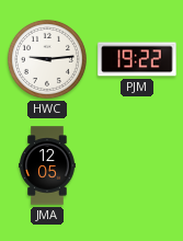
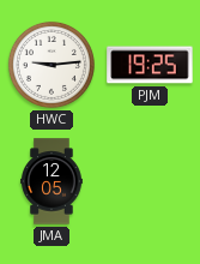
PJM: 19:22 -> 19:25 (150, 65)
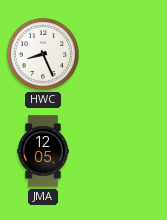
HWC: 9:14 -> 8:26 (43, 54)
PJM: 19:25 -> none (150, 65)
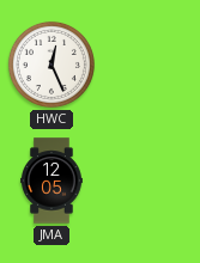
HWC: 8:26 -> 12:26 (51, 65)
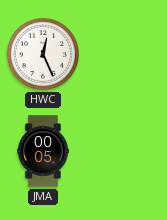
JMA: 12:05 -> 00:05 (43, 151)
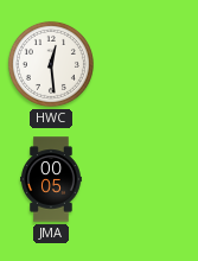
HWC: 12:26 -> 12:29 (51, 64)
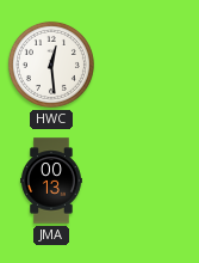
JMA: 00:05 -> 00:13 (51, 181)
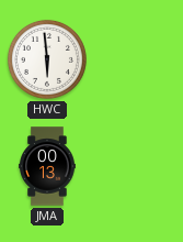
HWC: 12:29 -> 5:59 (47, 59)
